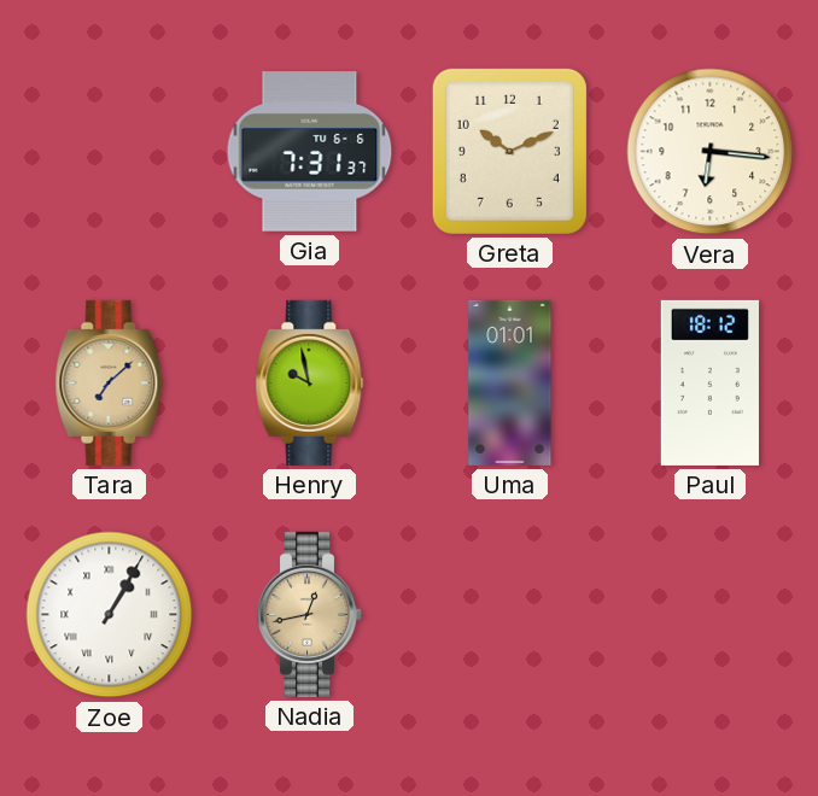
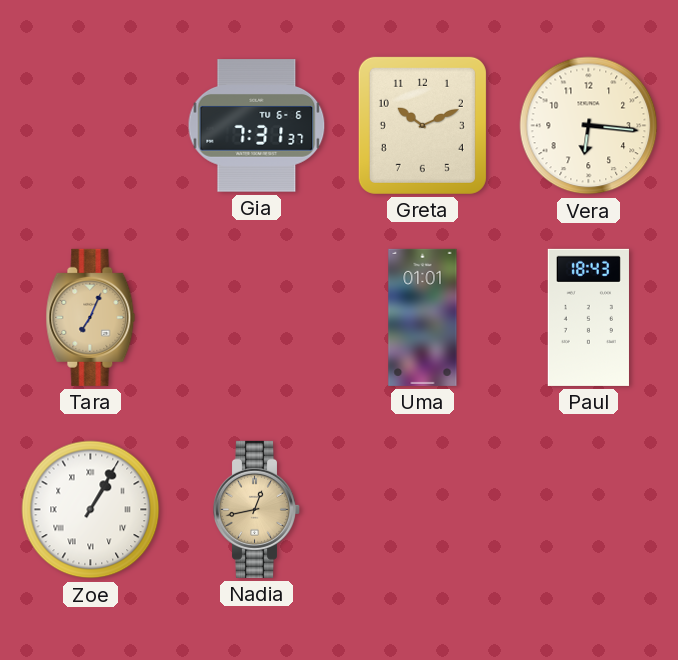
Tara: 7:08 -> 7:04 (91, 317)
Henry: 9:58 -> none (310, 382)
Paul: 18:12 -> 18:43 (588, 317)
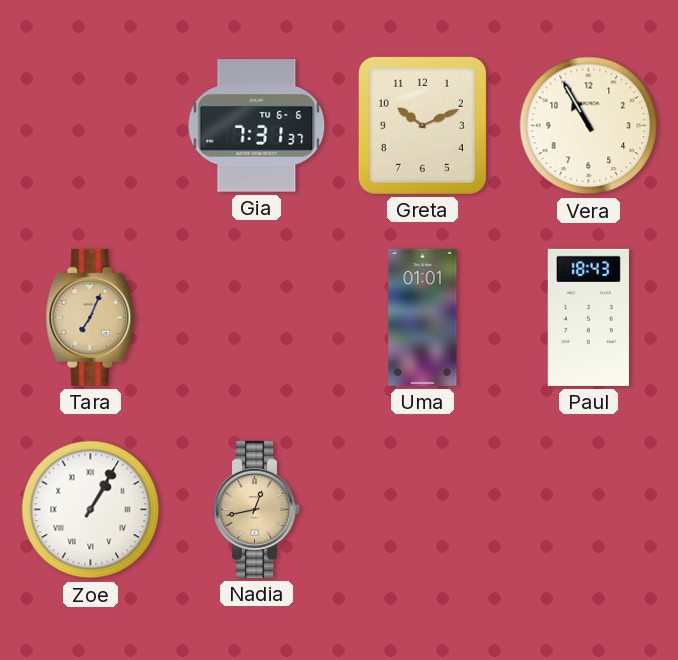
Vera: 6:16 -> 10:55 (589, 126)
